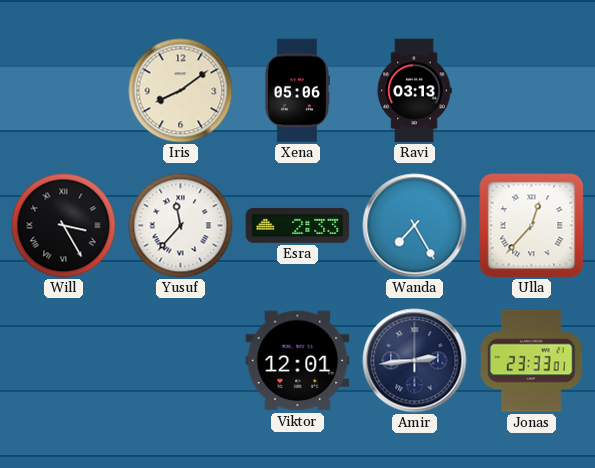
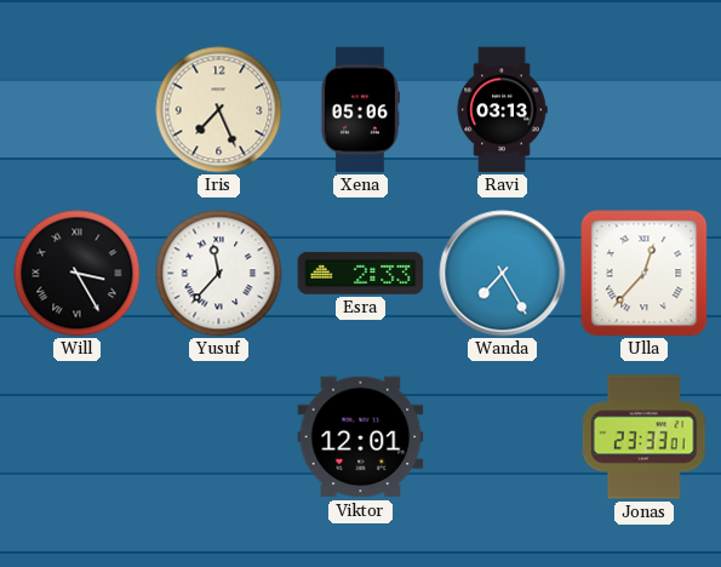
Iris: 8:09 -> 7:26 (219, 110)
Amir: 2:44 -> none (415, 361)
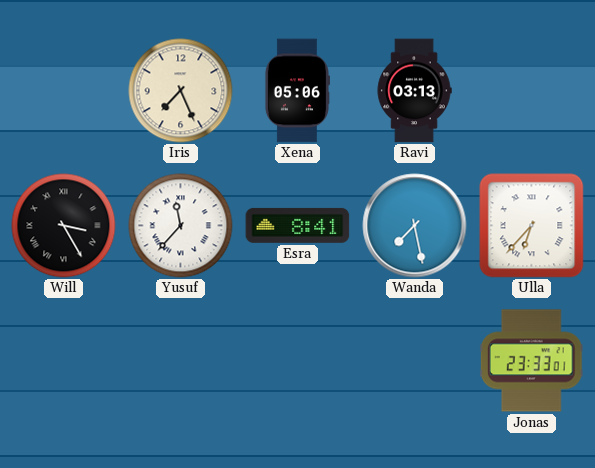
Esra: 2:33 -> 8:41 (298, 225)
Wanda: 7:25 -> 7:28 (415, 226)
Ulla: 12:37 -> 6:37 (532, 226)
Viktor: 12:01 -> none (361, 437)
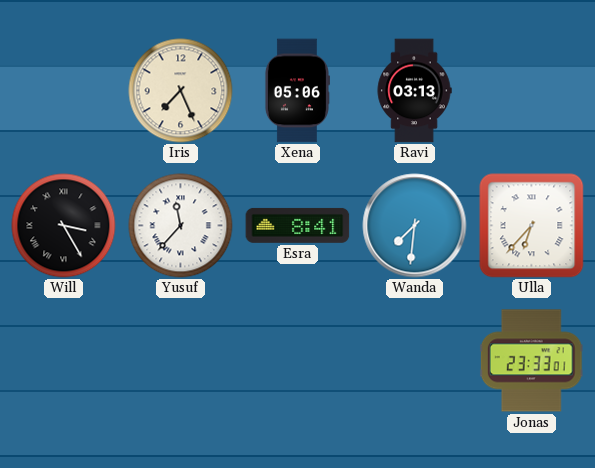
Wanda: 7:28 -> 7:31 (415, 226)
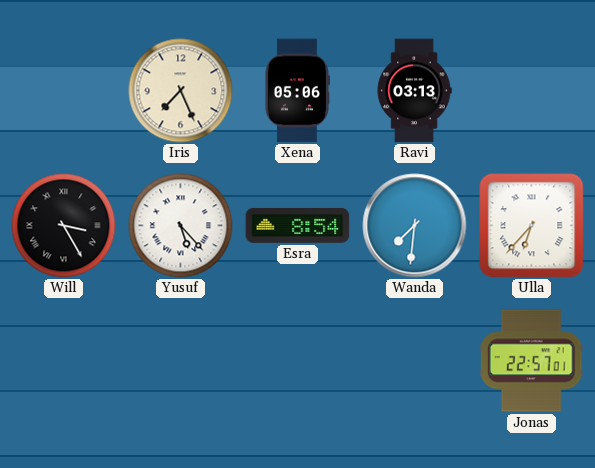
Yusuf: 11:37 -> 5:23 (181, 226)
Esra: 8:41 -> 8:54 (298, 225)
Jonas: 23:33 -> 22:57 (531, 361)
